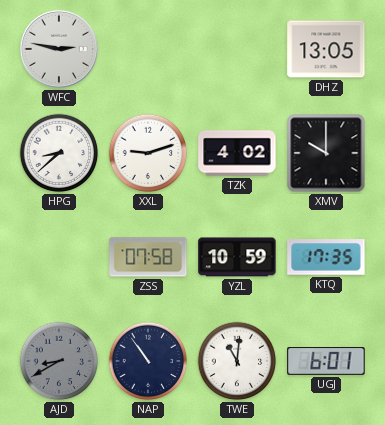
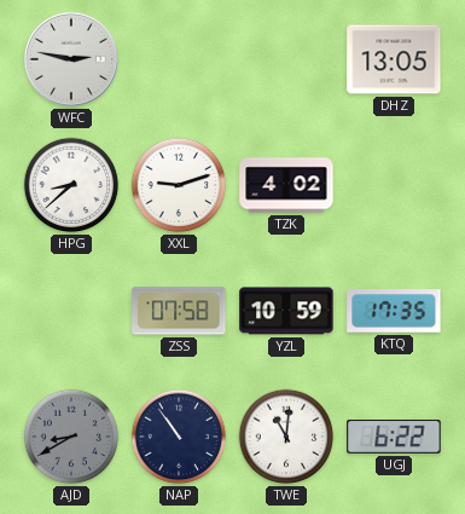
XMV: 10:00 -> none (326, 153)
UGJ: 6:01 -> 6:22 (394, 438)
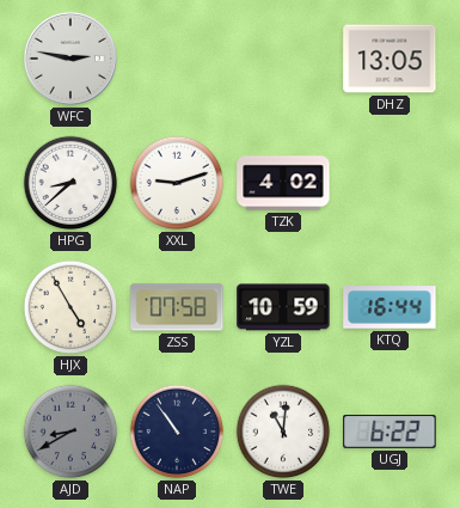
HJX: none -> 4:55 (70, 307)
KTQ: 17:35 -> 16:44 (390, 307)
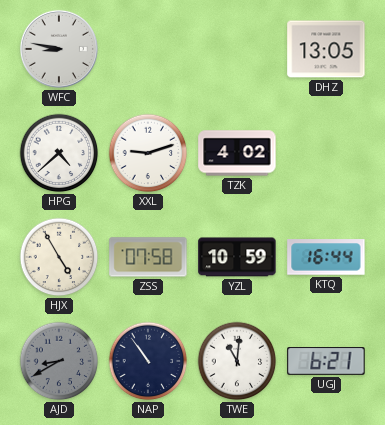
WFC: 2:47 -> 8:47 (59, 49)
HPG: 8:38 -> 4:38 (59, 153)
UGJ: 6:22 -> 6:21 (326, 362)
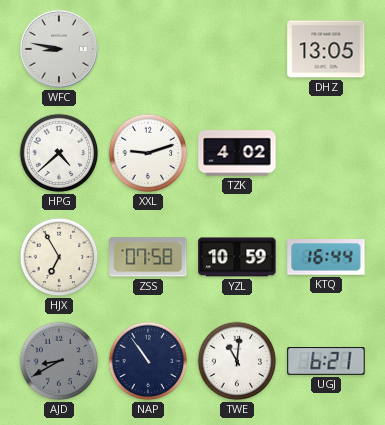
HJX: 4:55 -> 6:55 (59, 257)
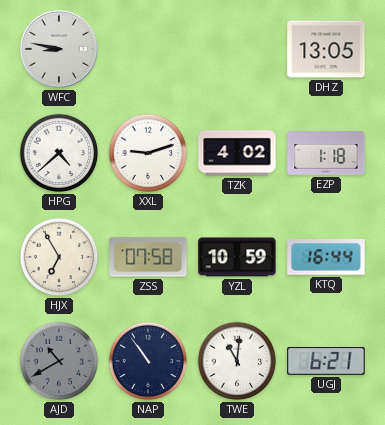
EZP: none -> 1:18 (326, 153)
AJD: 8:40 -> 10:40 (59, 361)
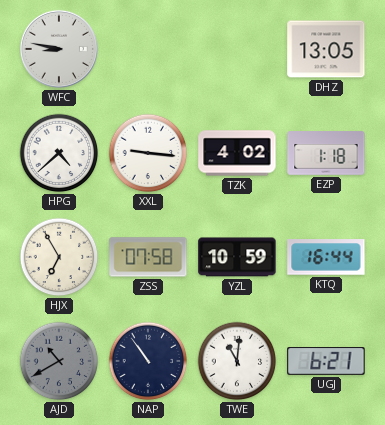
XXL: 9:12 -> 9:16 (148, 153)
